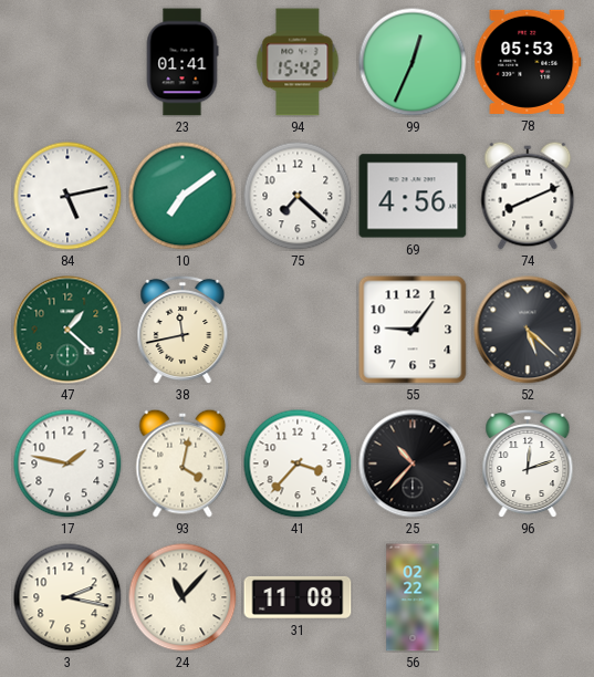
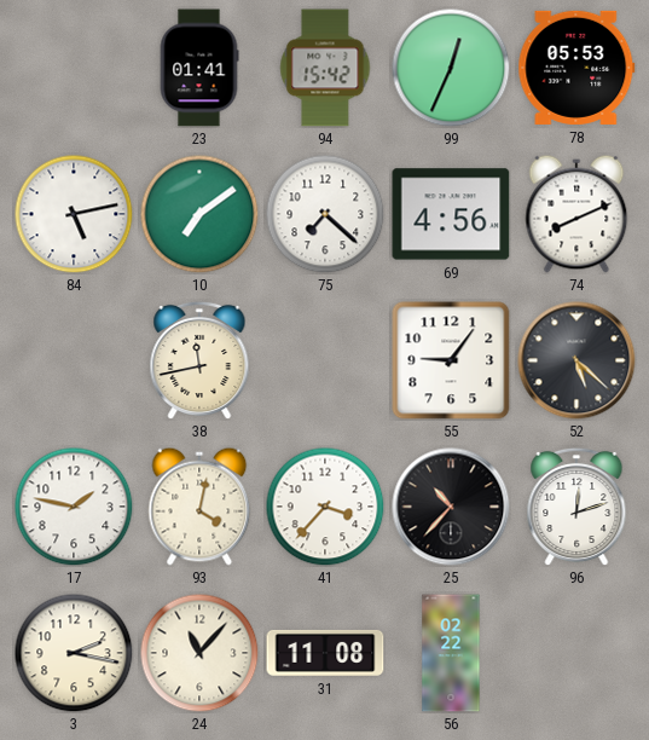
47: 1:22 -> none (67, 330)
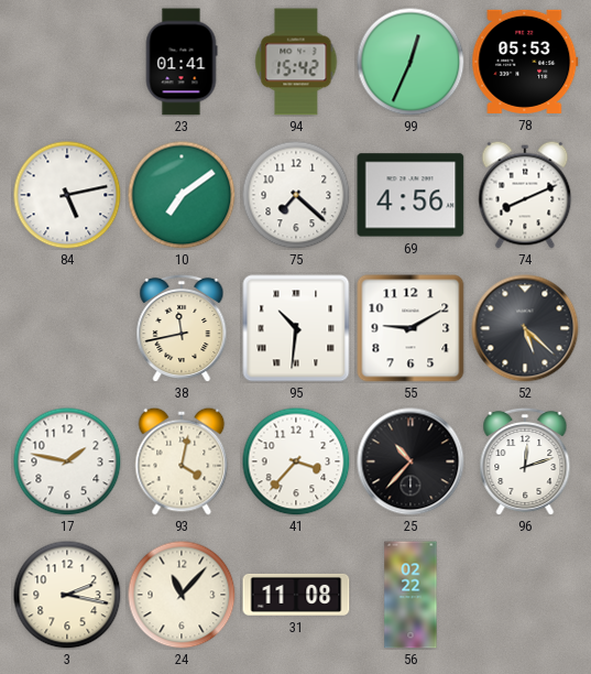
95: none -> 10:31 (296, 328)
55: 9:06 -> 9:10 (411, 328)
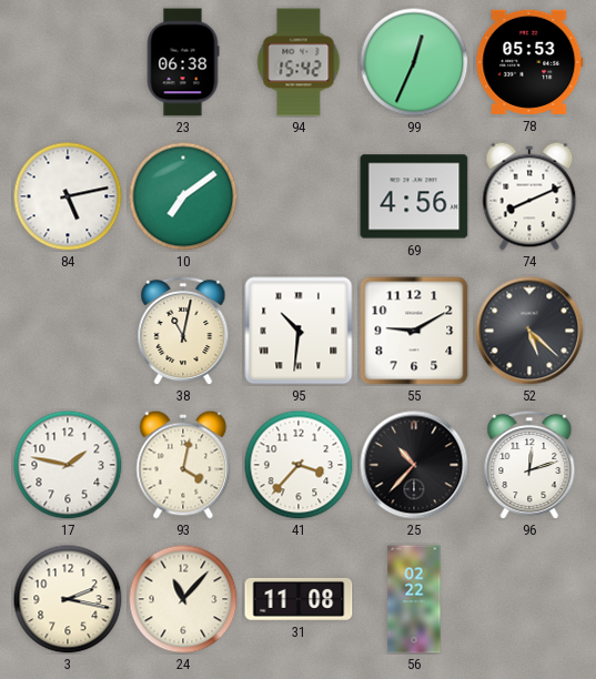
23: 01:41 -> 06:38 (183, 62)
75: 7:22 -> none (296, 195)
38: 11:43 -> 11:02 (183, 331)
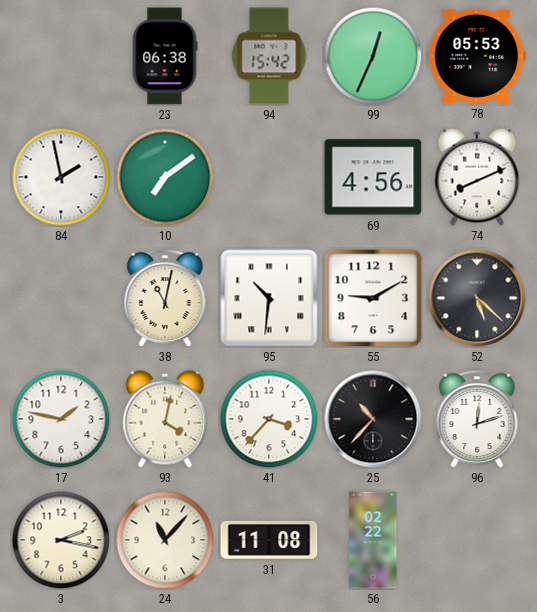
84: 5:13 -> 1:58 (61, 177)
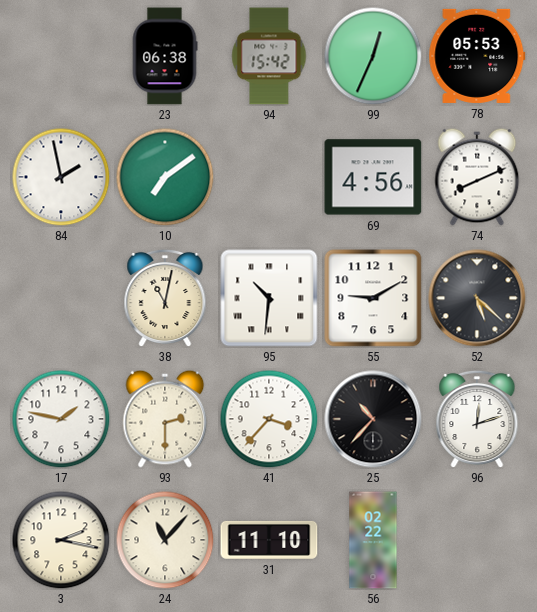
93: 4:02 -> 2:30 (165, 419)
31: 11:08 -> 11:10 (269, 540)
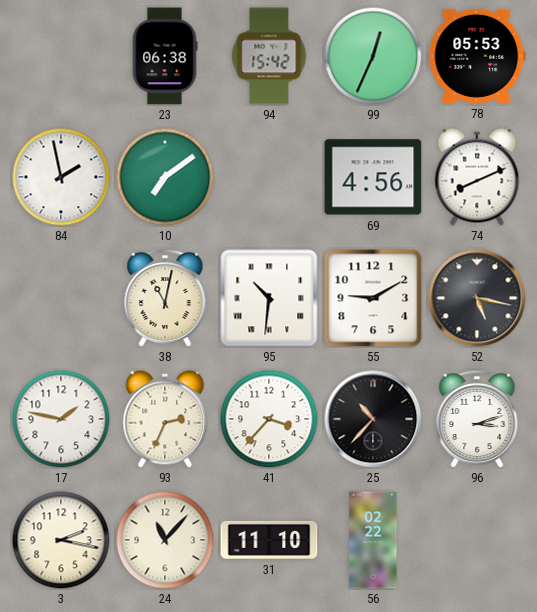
52: 5:22 -> 5:17 (477, 298)
93: 2:30 -> 2:34 (165, 419)
96: 12:12 -> 3:12 (477, 419)
